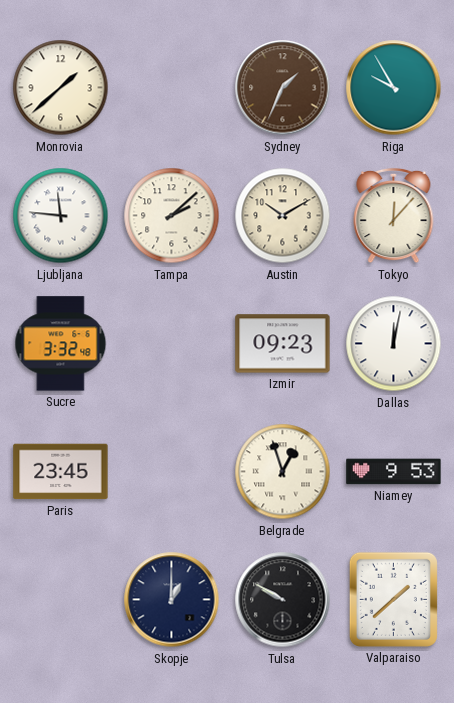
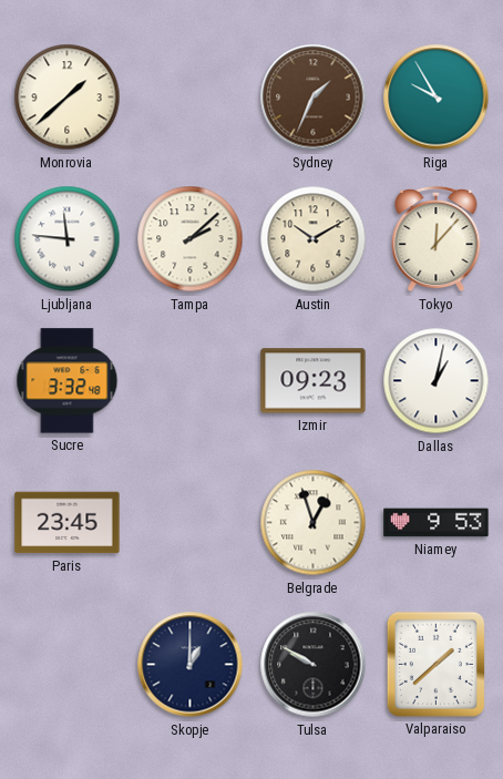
Dallas: 12:02 -> 1:02 (437, 381)
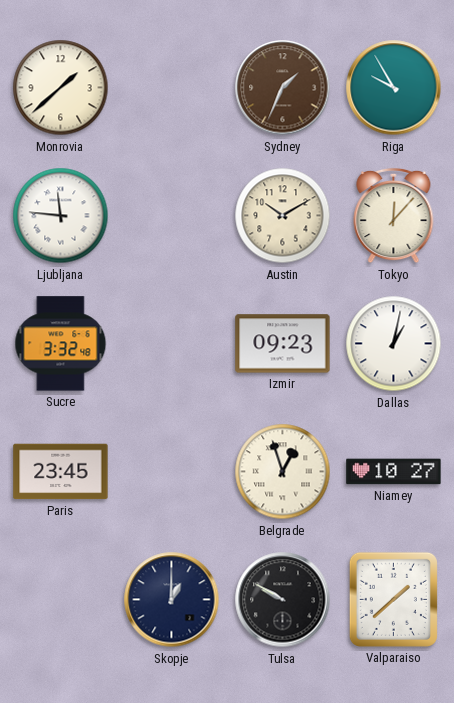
Tampa: 2:08 -> none (191, 239)
Niamey: 9:53 -> 10:27 (394, 472)
